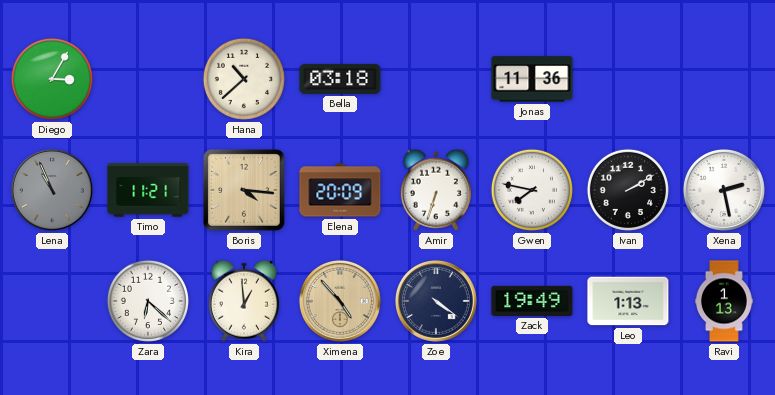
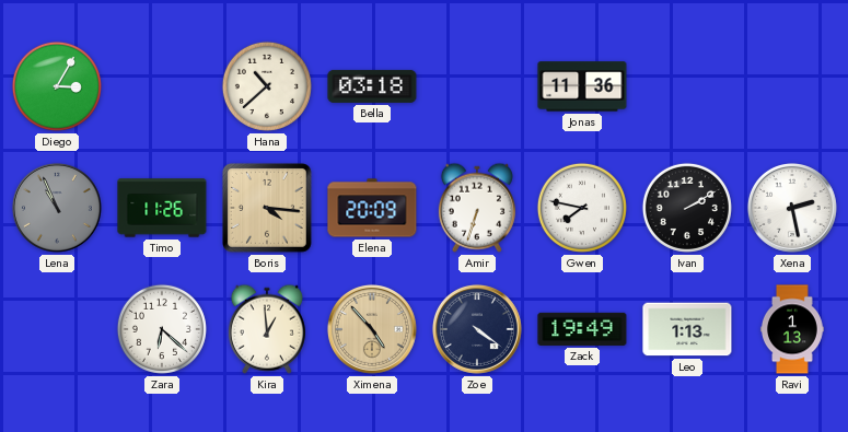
Timo: 11:21 -> 11:26 (162, 208)
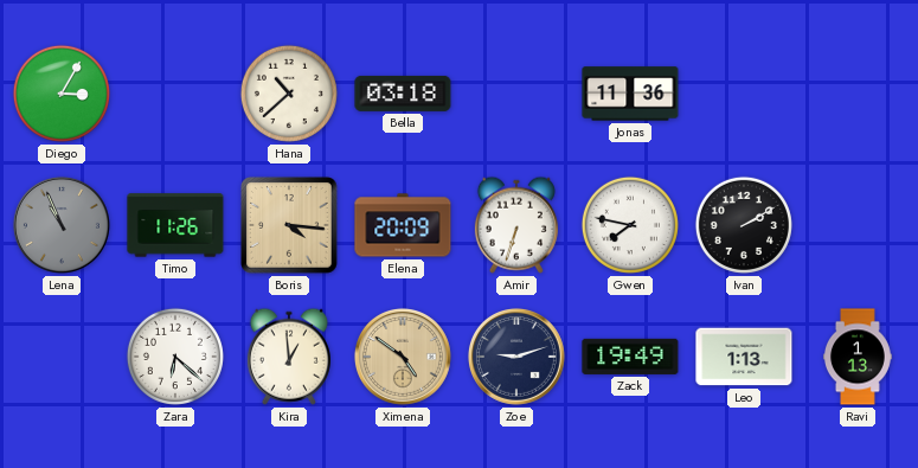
Xena: 2:28 -> none (792, 208)
Ximena: 4:53 -> 4:51 (403, 357)
Zoe: 4:21 -> 9:12 (516, 357)
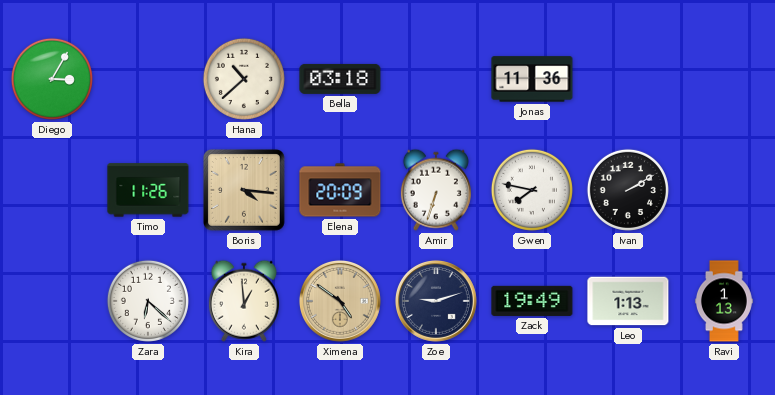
Lena: 10:56 -> none (62, 225)
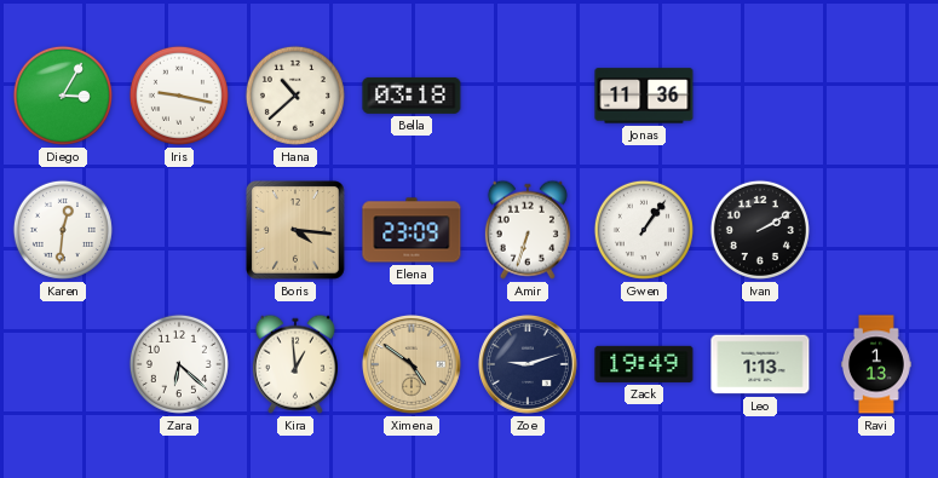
Iris: none -> 9:17 (179, 96)
Karen: none -> 12:31 (63, 230)
Timo: 11:26 -> none (148, 190)
Elena: 20:09 -> 23:09 (412, 230)
Gwen: 7:47 -> 1:06 (644, 230)
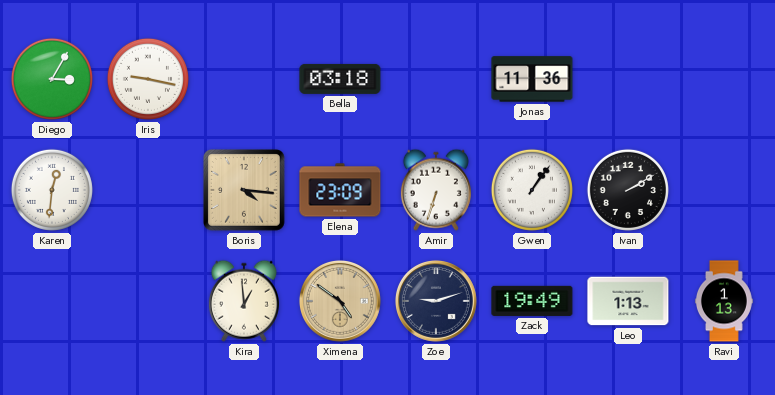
Hana: 10:38 -> none (295, 96)
Zara: 6:22 -> none (179, 364)
